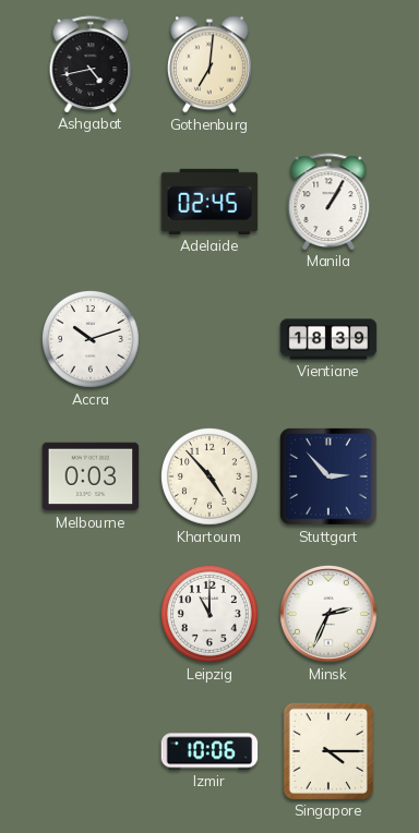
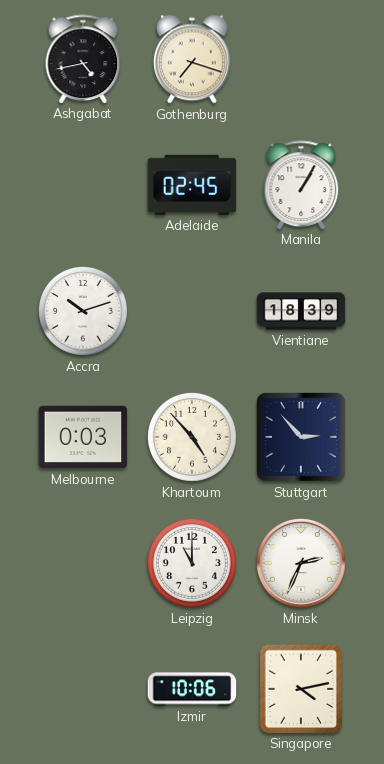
Gothenburg: 7:01 -> 7:18 (192, 59)
Singapore: 4:15 -> 4:13 (300, 688)
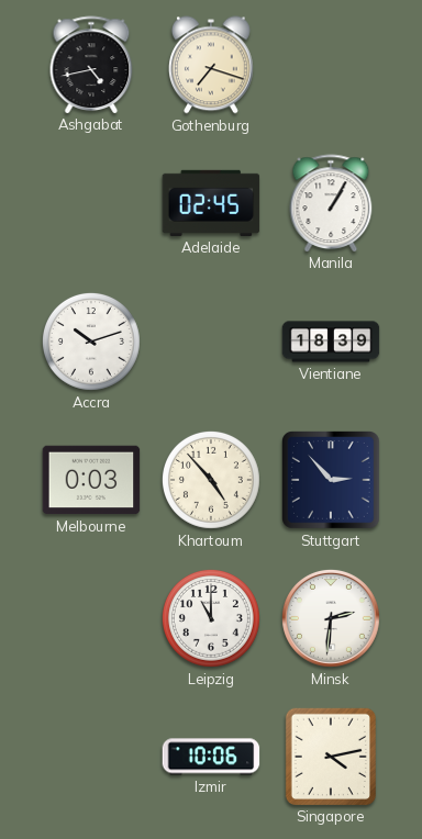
Minsk: 2:34 -> 2:31 (331, 618)
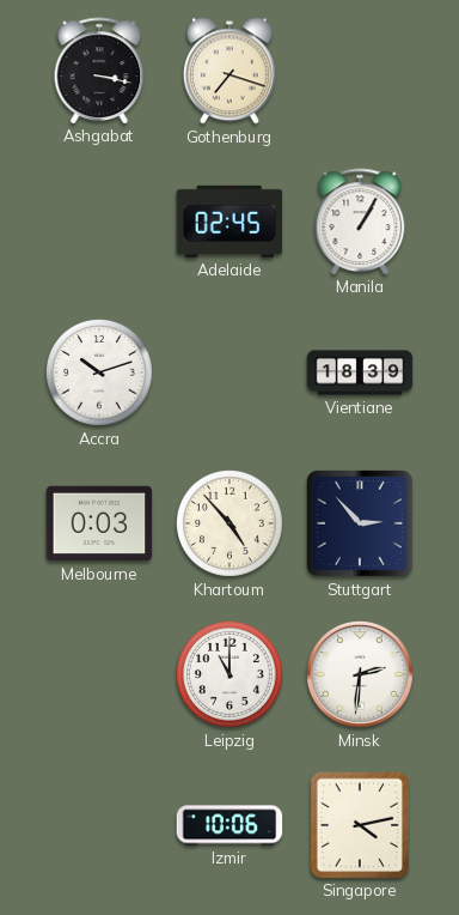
Ashgabat: 4:43 -> 3:17 (99, 71)
